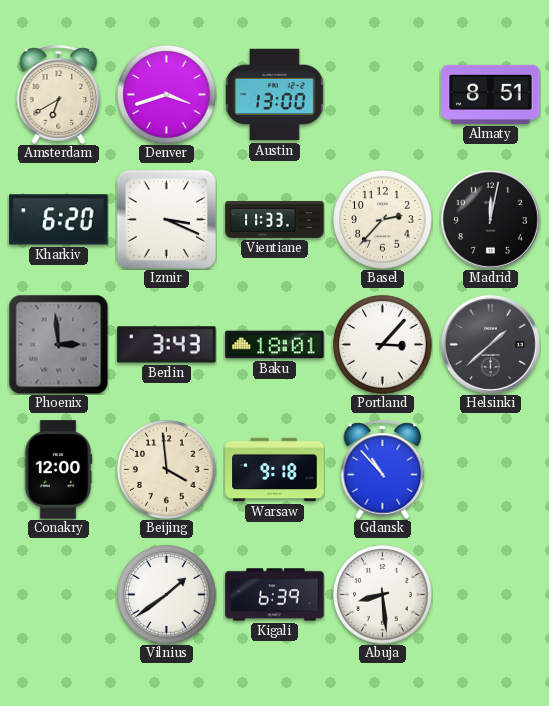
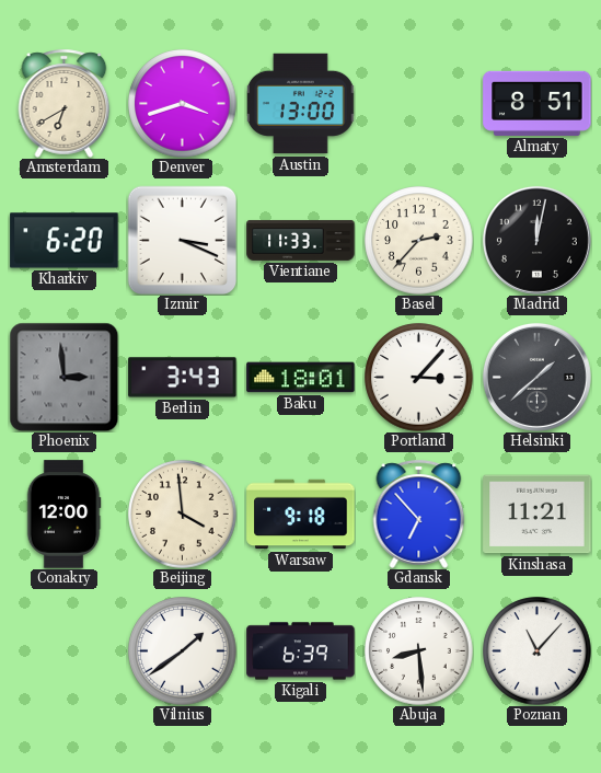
Gdansk: 10:53 -> 6:53 (419, 514)
Kinshasa: none -> 11:21 (538, 515)
Poznan: none -> 11:07 (538, 651)
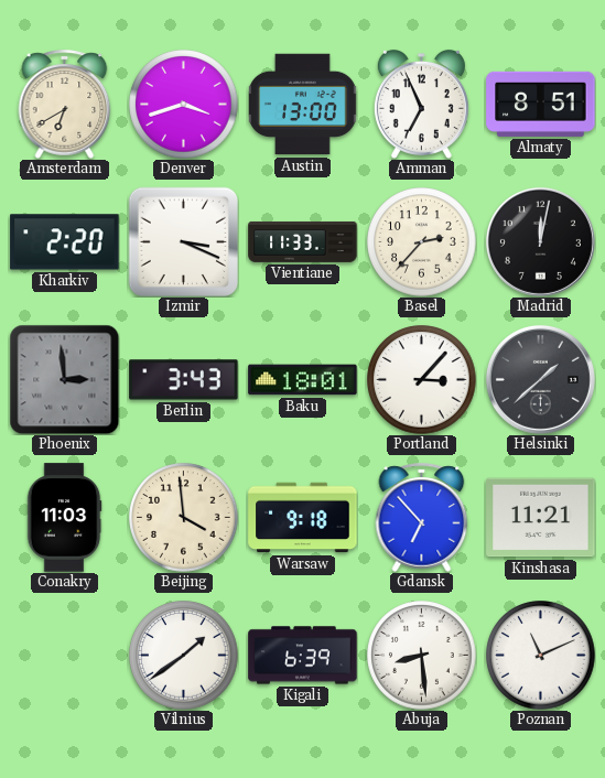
Amman: none -> 6:56 (421, 104)
Kharkiv: 6:20 -> 2:20 (65, 242)
Conakry: 12:00 -> 11:03 (64, 518)
Poznan: 11:07 -> 11:11 (541, 656)
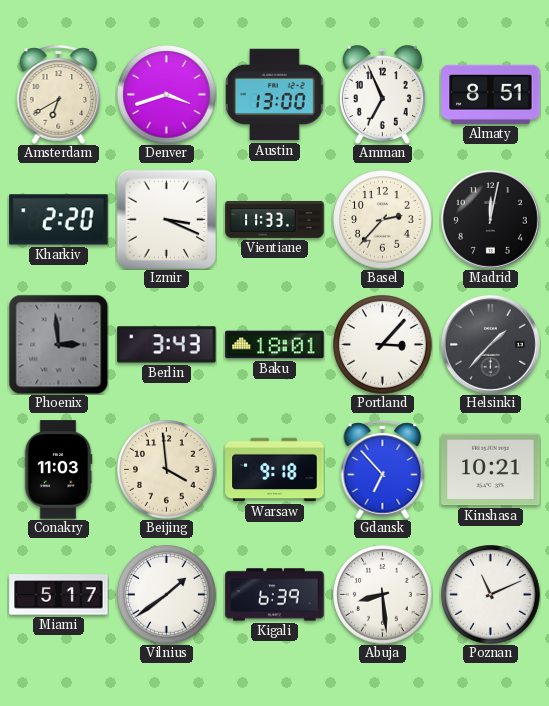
Helsinki: 1:38 -> 1:37 (490, 344)
Kinshasa: 11:21 -> 10:21 (491, 470)
Miami: none -> 5:17 (59, 595)
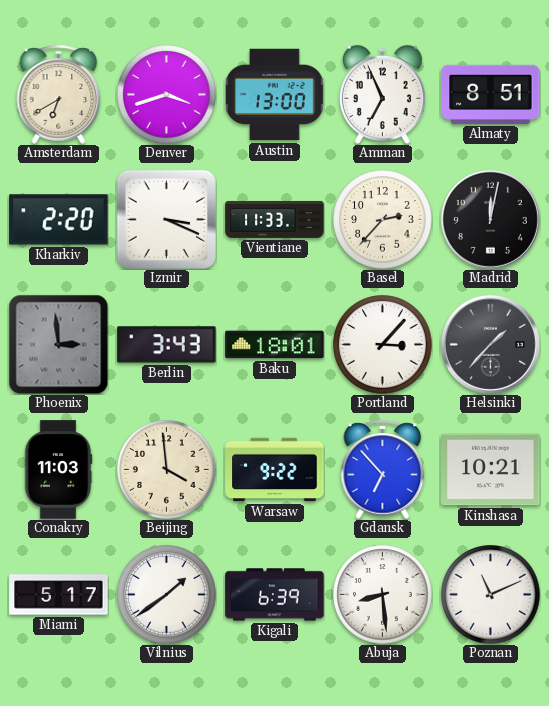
Warsaw: 9:18 -> 9:22 (275, 470)
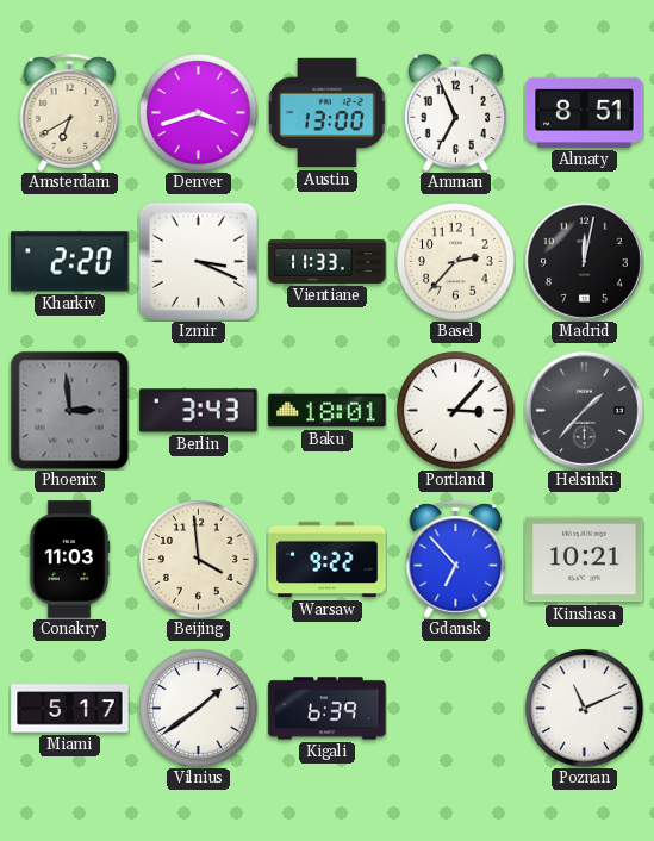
Abuja: 8:29 -> none (383, 595)
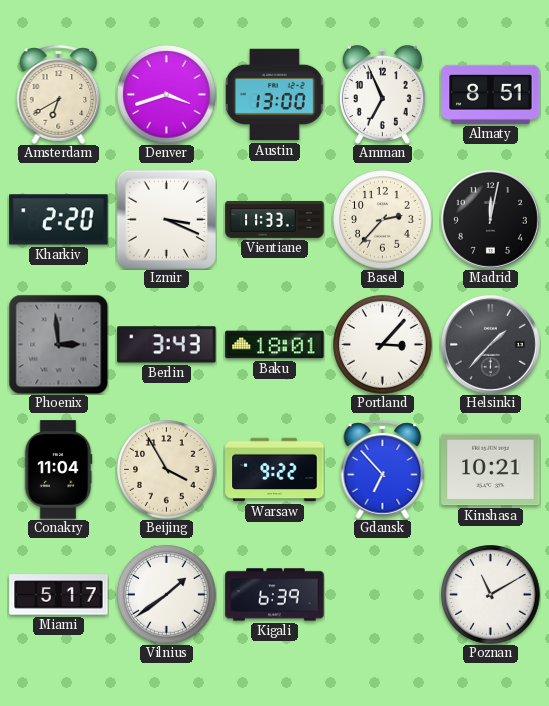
Conakry: 11:03 -> 11:04 (58, 470)
Beijing: 3:59 -> 3:55 (167, 470)
Poznan: 11:11 -> 11:10 (491, 595)
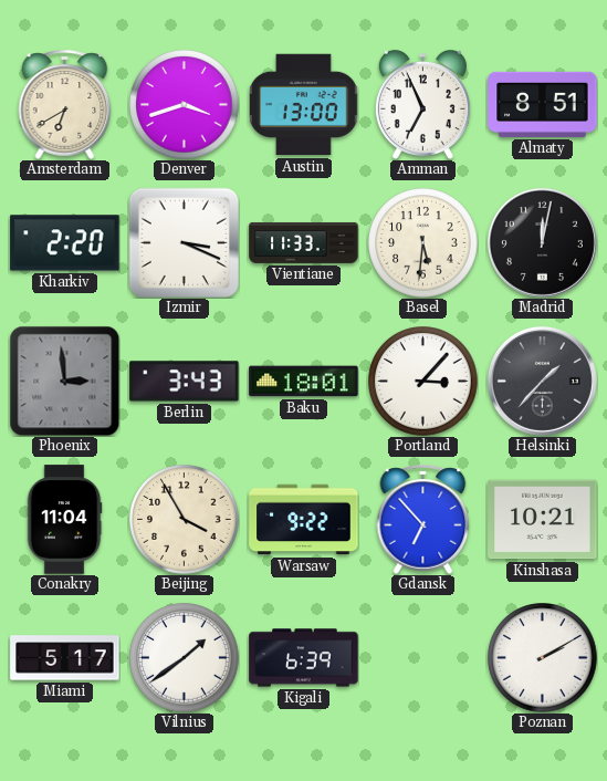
Basel: 2:37 -> 5:31 (423, 243)
Poznan: 11:10 -> 2:10 (543, 658)
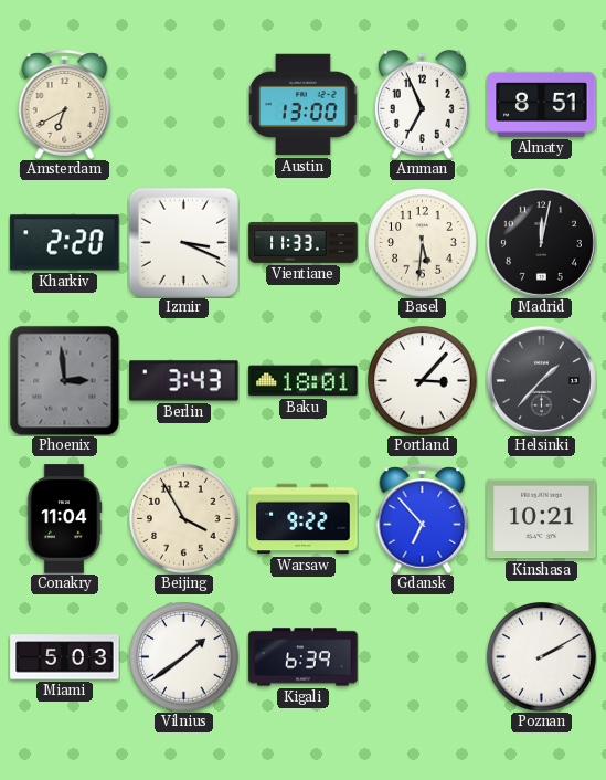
Denver: 3:42 -> none (185, 105)
Miami: 5:17 -> 5:03 (65, 657)
